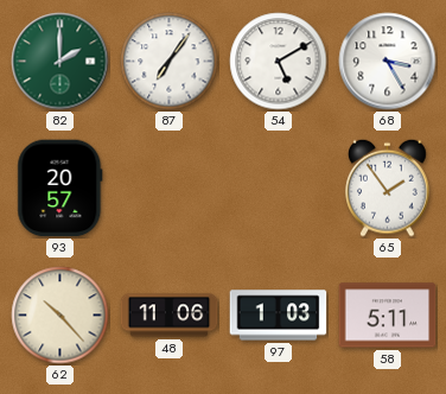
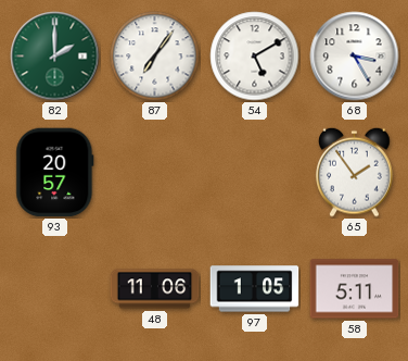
62: 10:23 -> none (60, 316)
97: 1:03 -> 1:05 (255, 289)
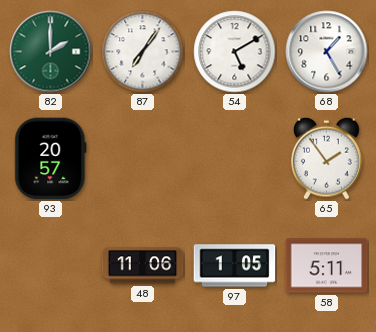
68: 3:25 -> 1:25 (327, 52)
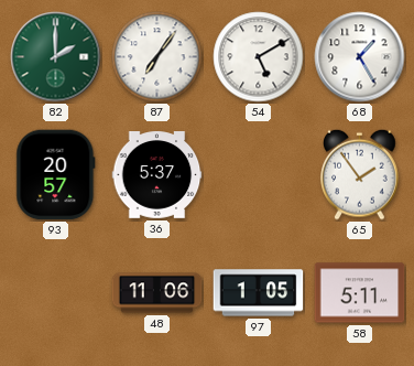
36: none -> 5:37 (157, 175)
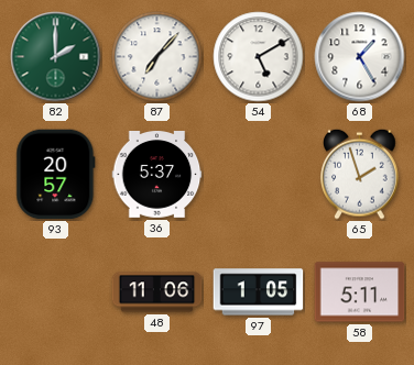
87: 7:06 -> 7:07 (157, 57)
65: 1:54 -> 1:57 (360, 174)
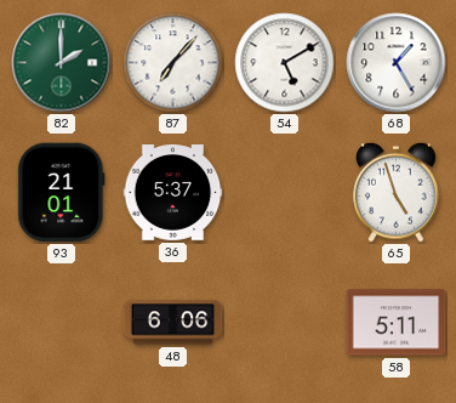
93: 20:57 -> 21:01 (62, 193)
65: 1:57 -> 4:57 (397, 192)
48: 11:06 -> 6:06 (173, 323)
97: 1:05 -> none (259, 292)
